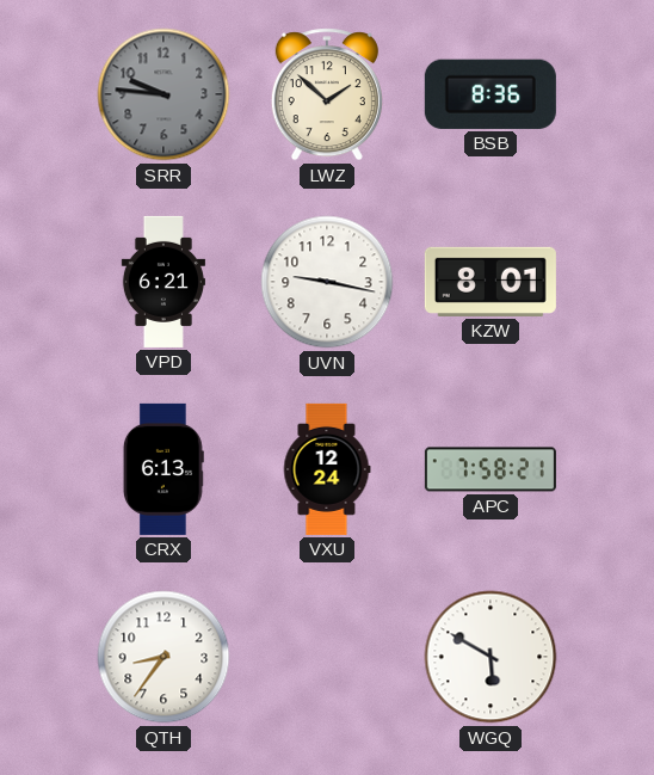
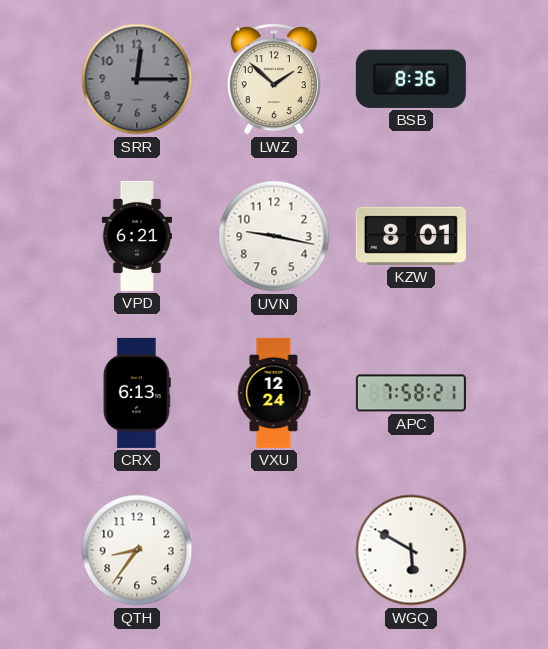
SRR: 9:46 -> 12:15 (137, 79)
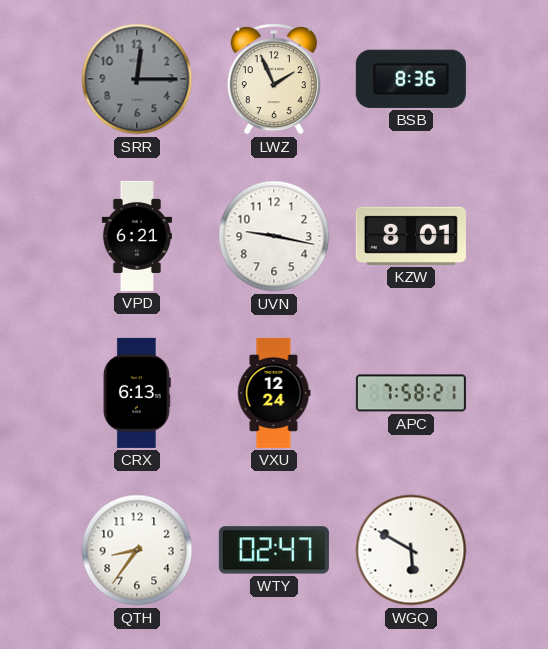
LWZ: 1:52 -> 1:56 (274, 79)
WTY: none -> 02:47 (274, 550)
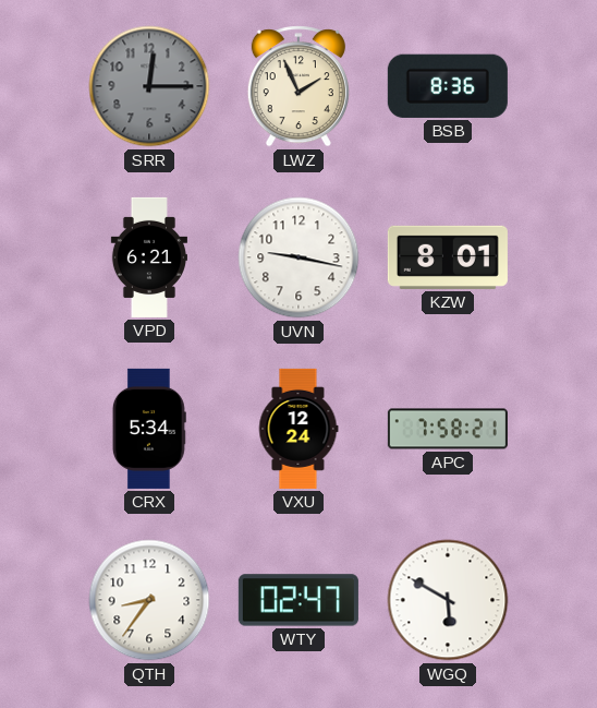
CRX: 6:13 -> 5:34 (149, 429)
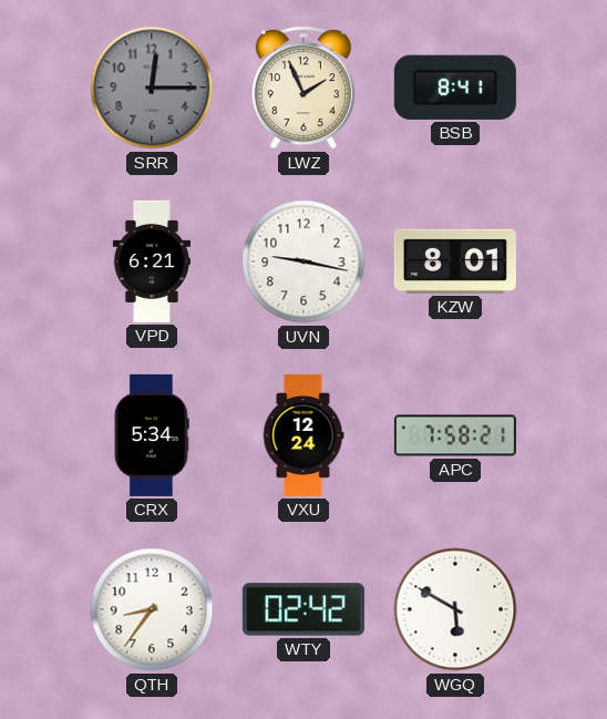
BSB: 8:36 -> 8:41 (455, 88)
WTY: 02:47 -> 02:42 (303, 609)
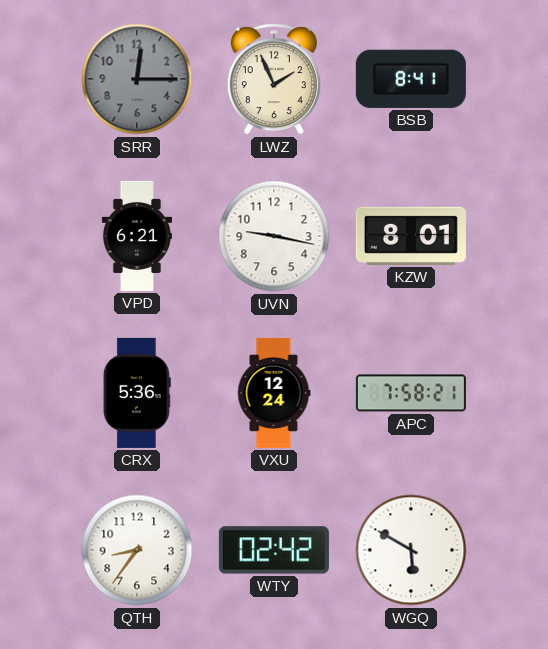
CRX: 5:34 -> 5:36 (137, 393)
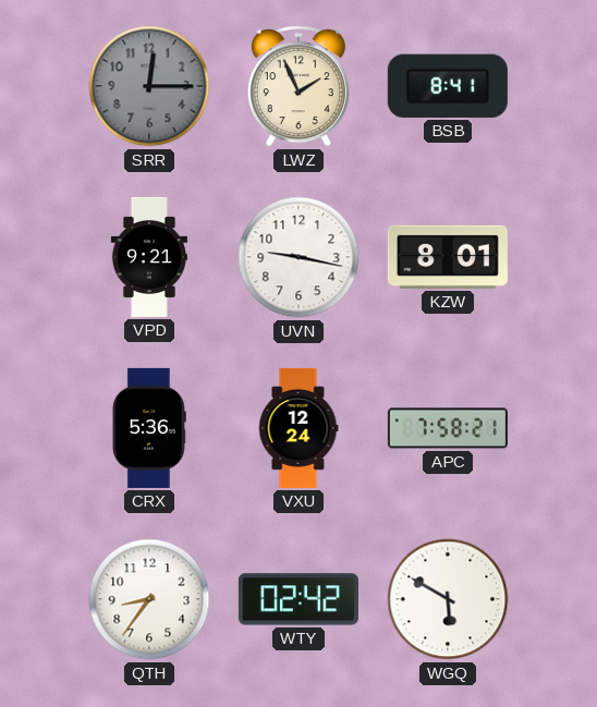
VPD: 6:21 -> 9:21 (149, 257)
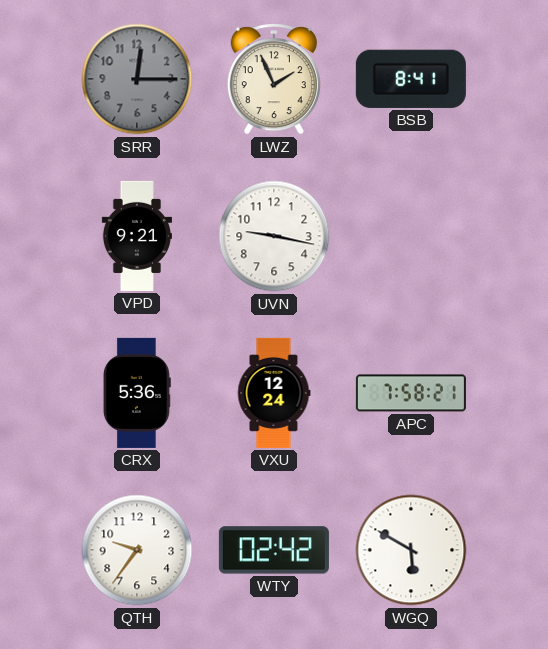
KZW: 8:01 -> none (448, 257)
QTH: 8:36 -> 9:36 (137, 550)
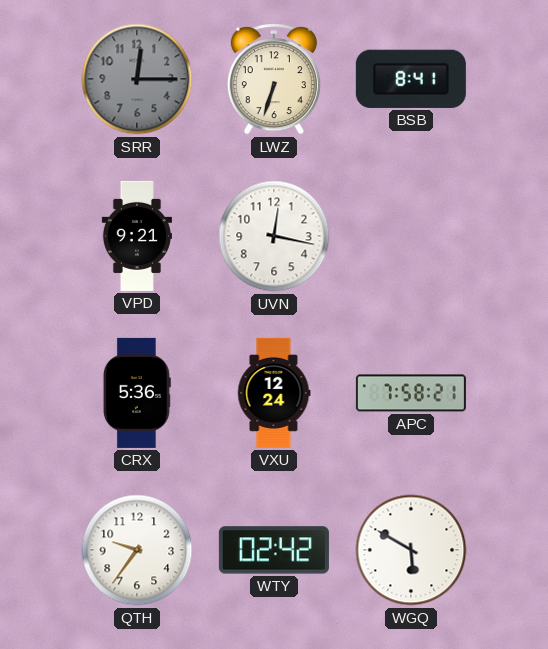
LWZ: 1:56 -> 6:33 (274, 79)
UVN: 9:17 -> 12:17 (274, 236)
